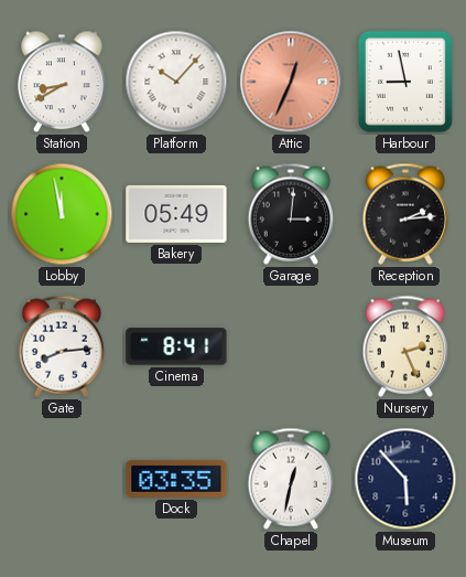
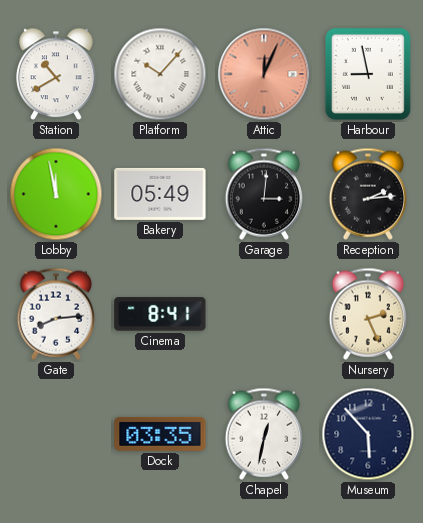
Station: 8:40 -> 10:40 (57, 74)
Attic: 12:34 -> 12:04 (264, 74)
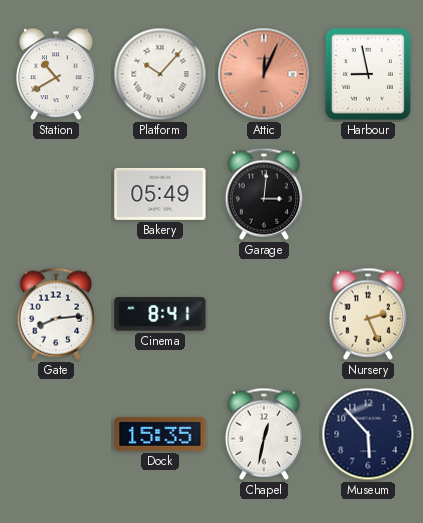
Lobby: 11:58 -> none (56, 194)
Reception: 2:14 -> none (367, 194)
Dock: 03:35 -> 15:35 (160, 434)
